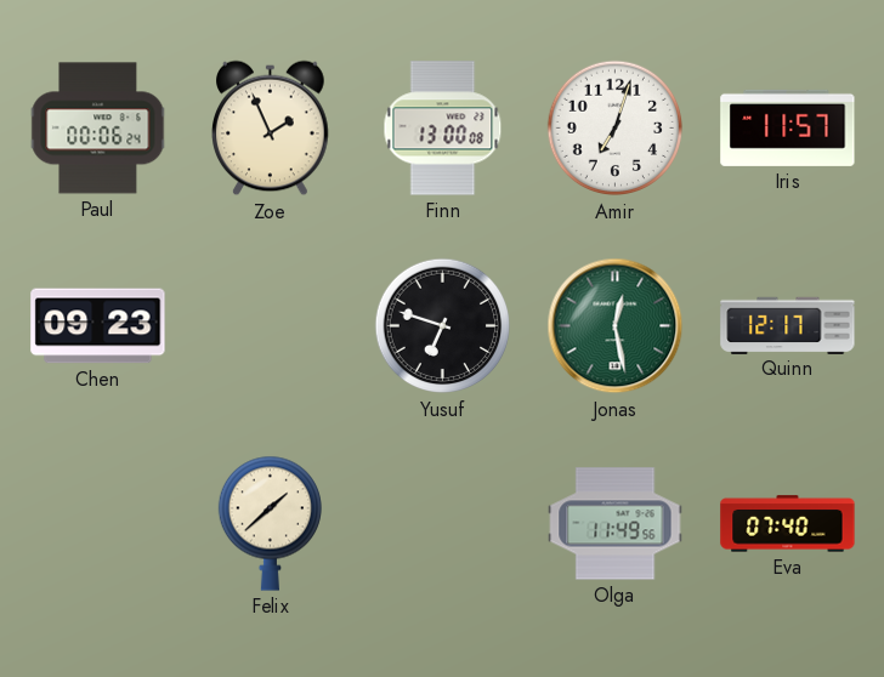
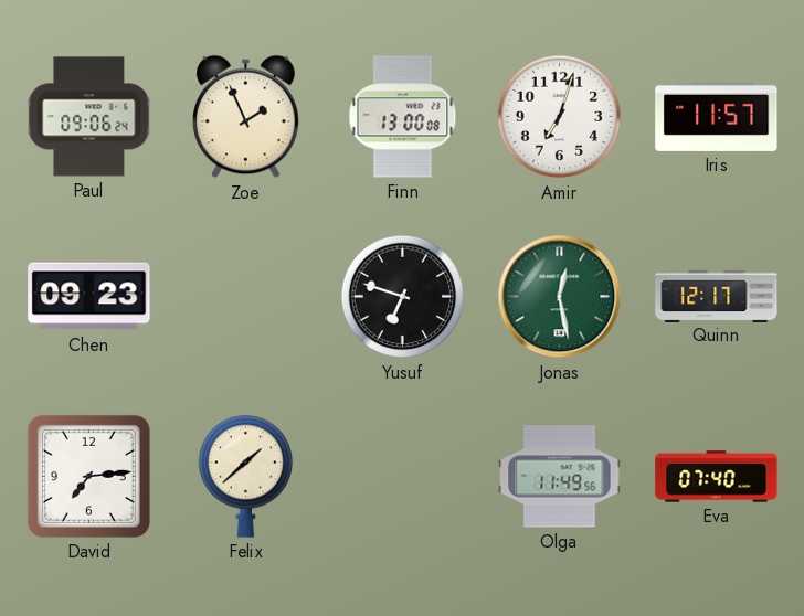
Paul: 00:06 -> 09:06 (89, 117)
David: none -> 7:14 (88, 476)
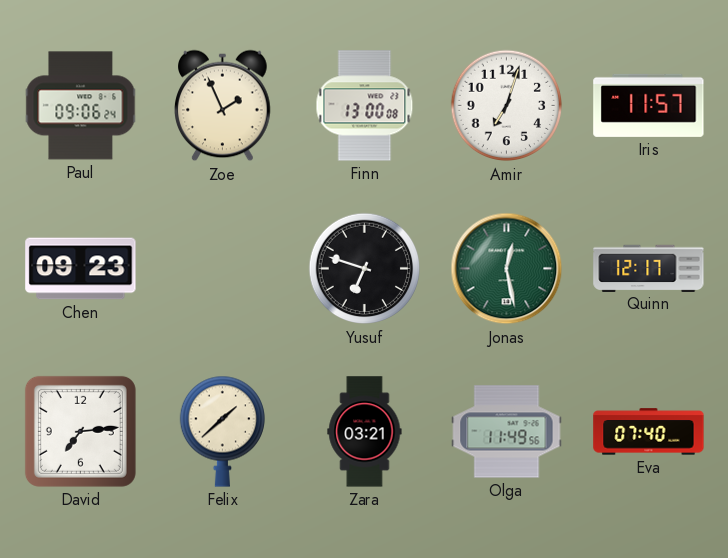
Zara: none -> 03:21 (365, 432)
